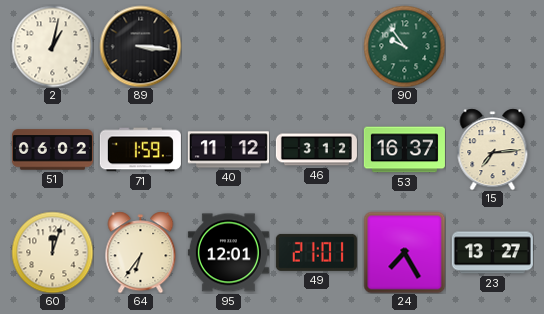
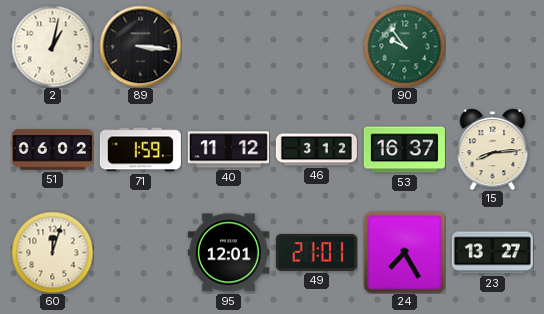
15: 7:14 -> 8:14 (493, 149)
64: 6:36 -> none (141, 252)
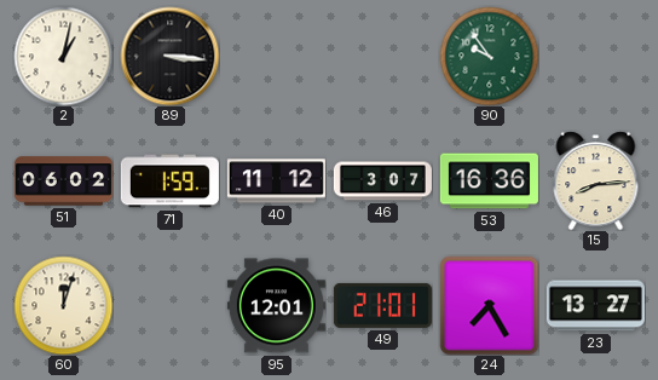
46: 3:12 -> 3:07 (382, 182)
53: 16:37 -> 16:36 (489, 182)
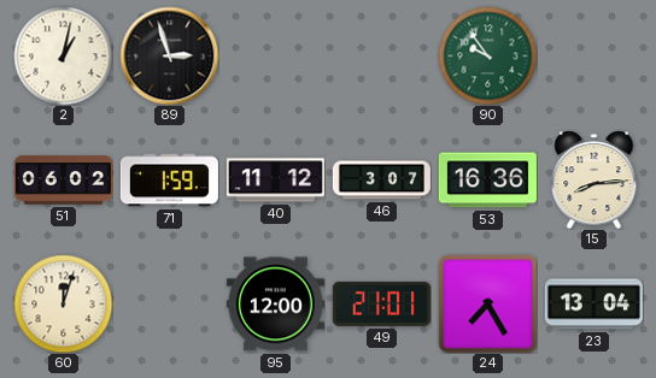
89: 3:16 -> 2:57 (169, 55)
95: 12:01 -> 12:00 (275, 305)
23: 13:27 -> 13:04 (593, 305)
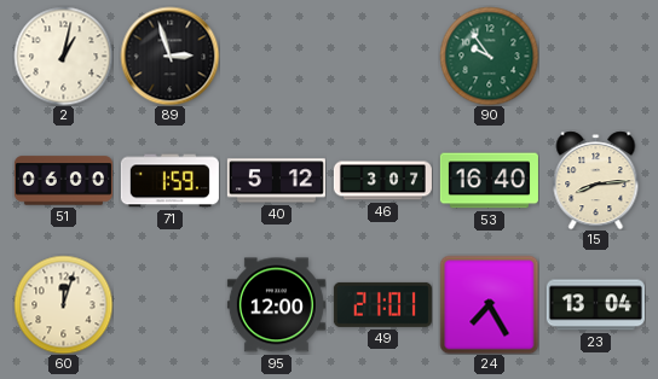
51: 06:02 -> 06:00 (63, 181)
40: 11:12 -> 5:12 (276, 181)
53: 16:36 -> 16:40 (489, 181)
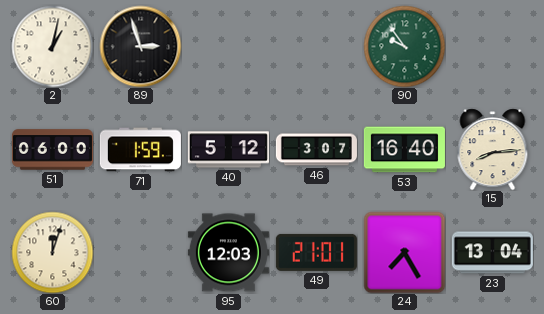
95: 12:00 -> 12:03 (228, 253)
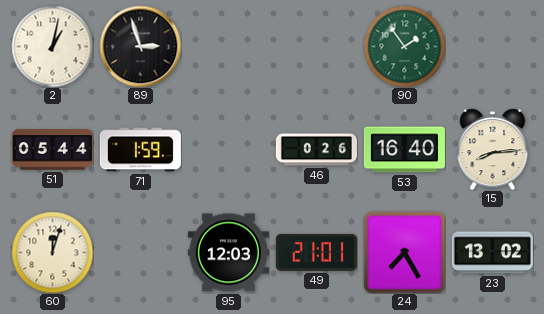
90: 9:54 -> 1:54 (404, 46)
51: 06:00 -> 05:44 (52, 150)
40: 5:12 -> none (228, 150)
46: 3:07 -> 0:26 (316, 150)
23: 13:04 -> 13:02 (492, 253)
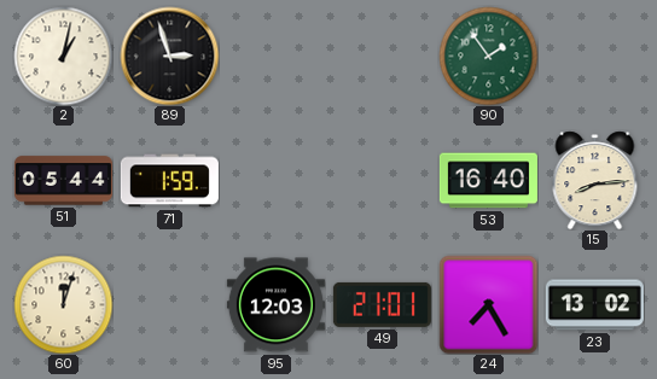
46: 0:26 -> none (316, 150)
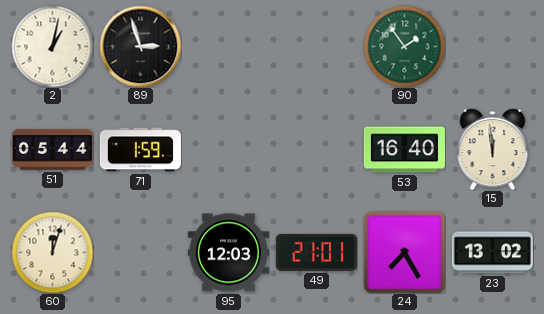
15: 8:14 -> 11:59 (493, 149)
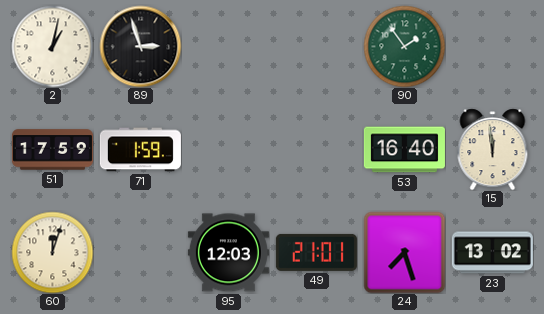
51: 05:44 -> 17:59 (52, 150)
24: 7:25 -> 7:27 (404, 252)
